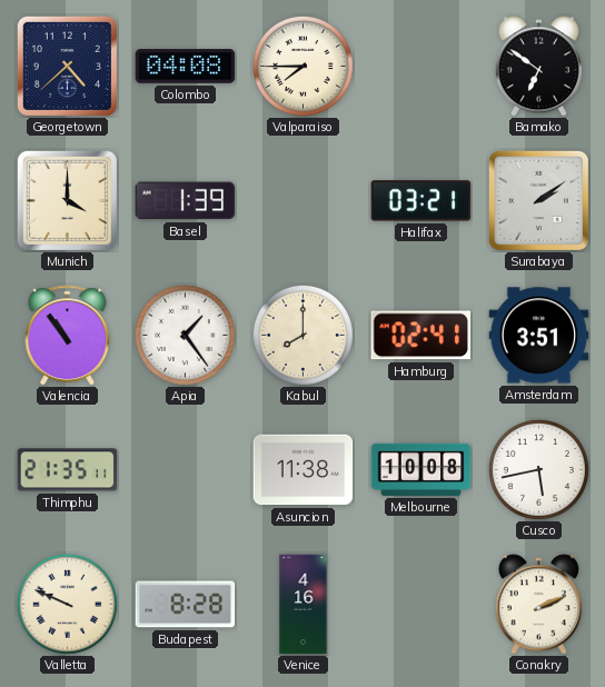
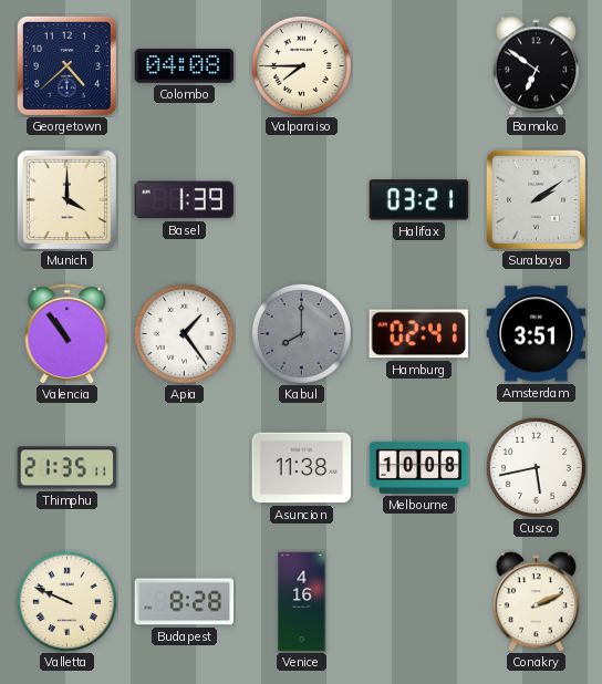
Kabul dial: cream -> grey (301, 333)
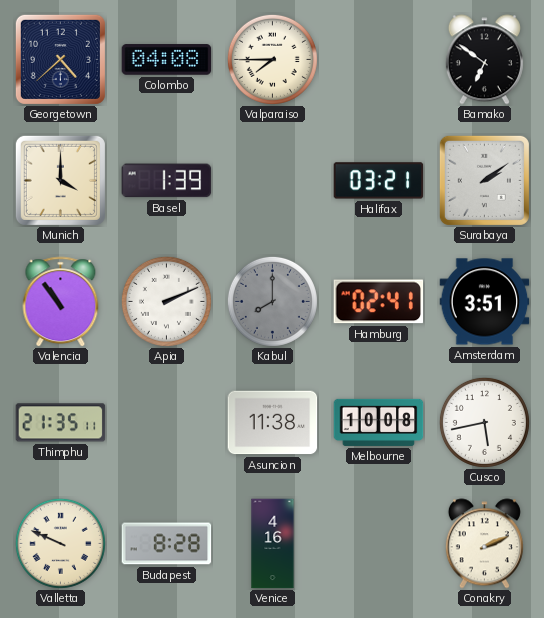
Apia: 1:24 -> 2:11 (166, 301)
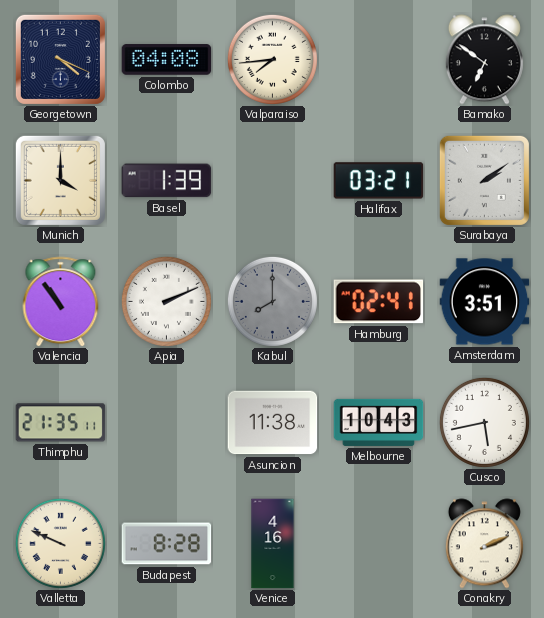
Georgetown: 4:38 -> 4:19 (60, 59)
Valparaiso: 7:45 -> 7:44 (272, 59)
Melbourne: 10:08 -> 10:43 (379, 422)
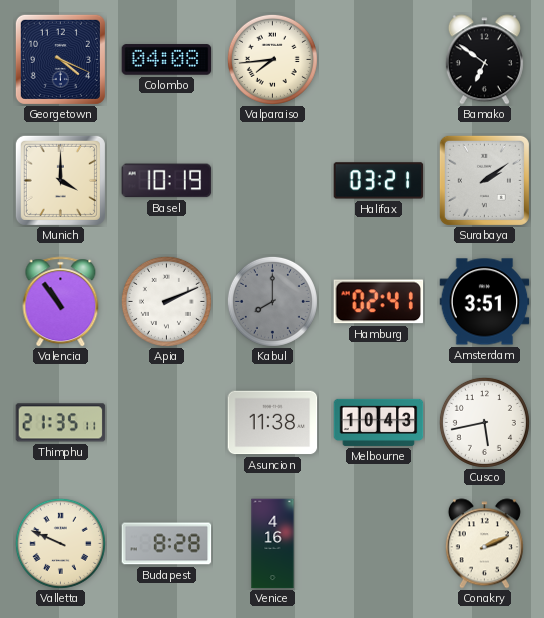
Basel: 1:39 -> 10:19 (167, 181)
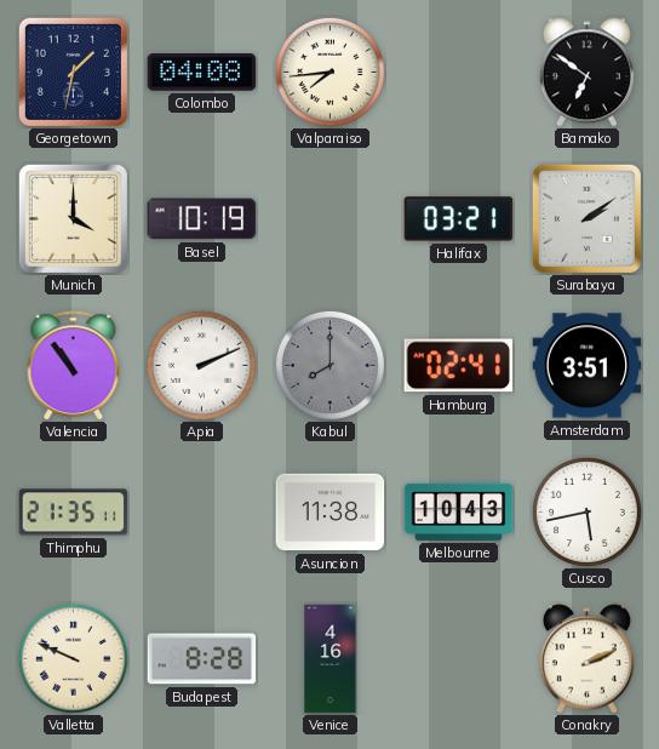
Georgetown: 4:19 -> 1:32 (73, 72)
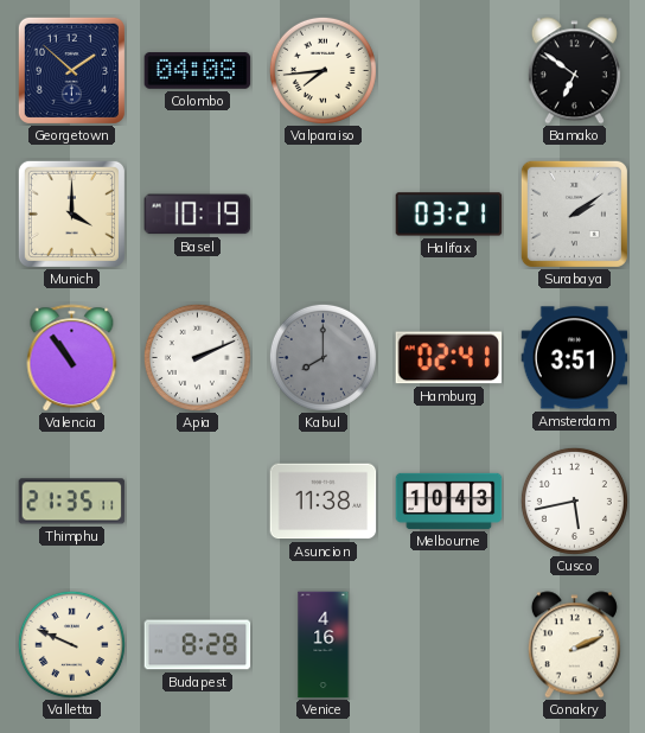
Georgetown: 1:32 -> 1:52 (71, 70)
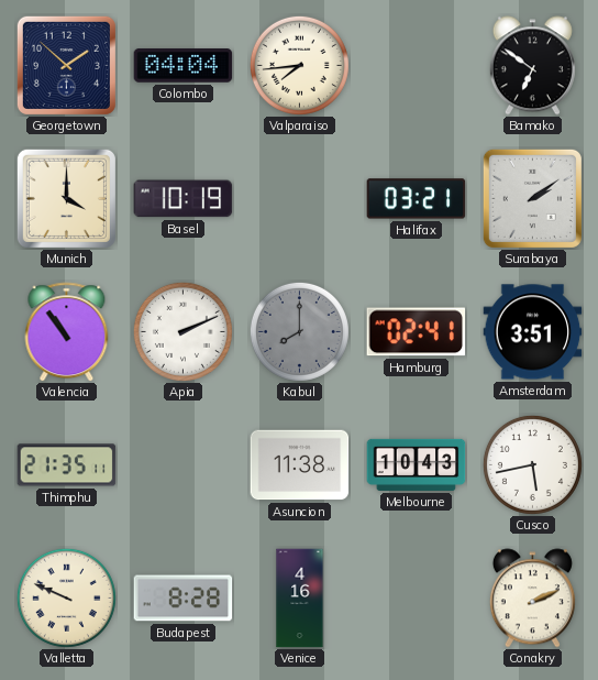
Colombo: 04:08 -> 04:04 (184, 66)
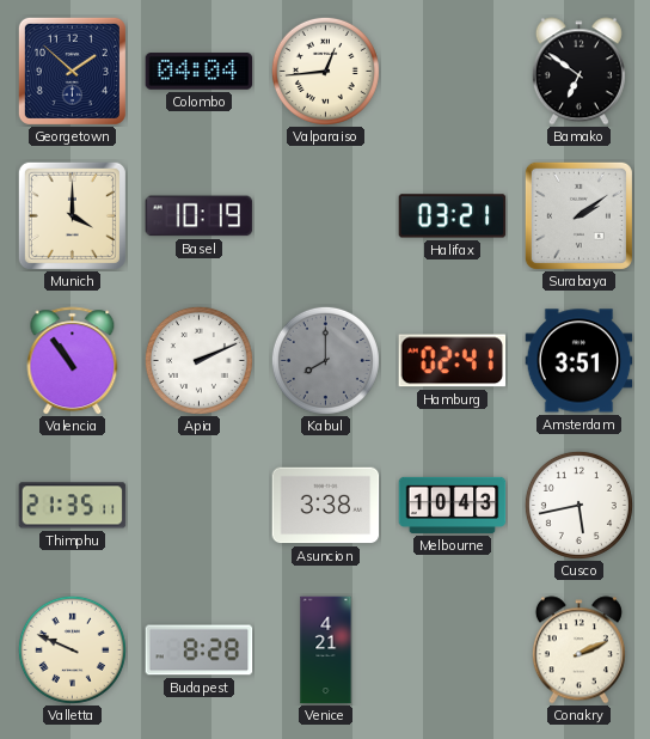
Valparaiso: 7:44 -> 12:44 (325, 71)
Asuncion: 11:38 -> 3:38 (326, 506)
Venice: 4:16 -> 4:21 (326, 651)
